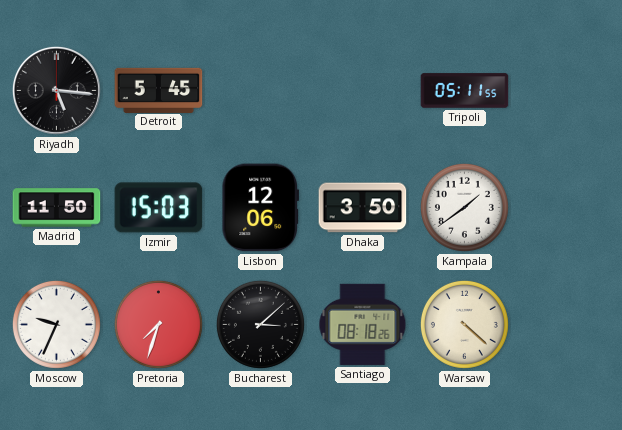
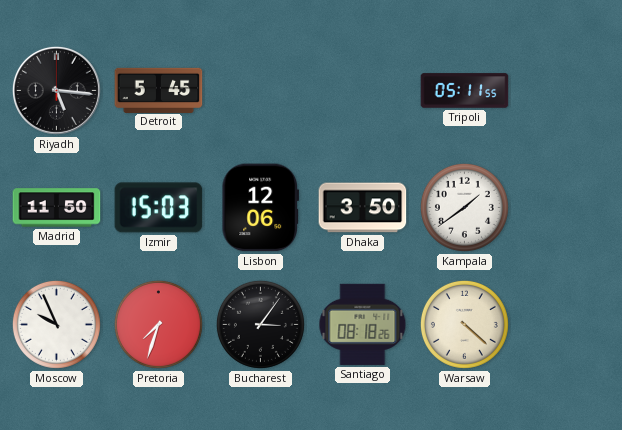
Moscow: 9:34 -> 9:56 (56, 324)
Bucharest: 3:08 -> 3:06 (260, 324)
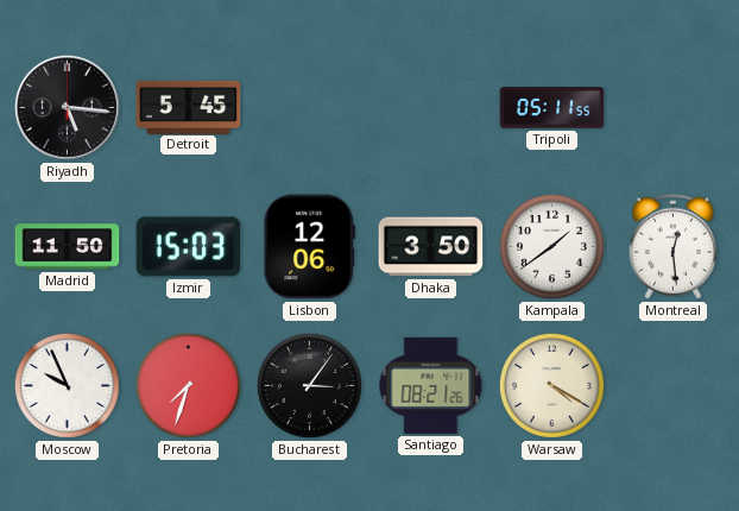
Montreal: none -> 12:29 (674, 247)
Santiago: 08:18 -> 08:21 (431, 385)
Warsaw: 4:22 -> 4:20 (551, 385)
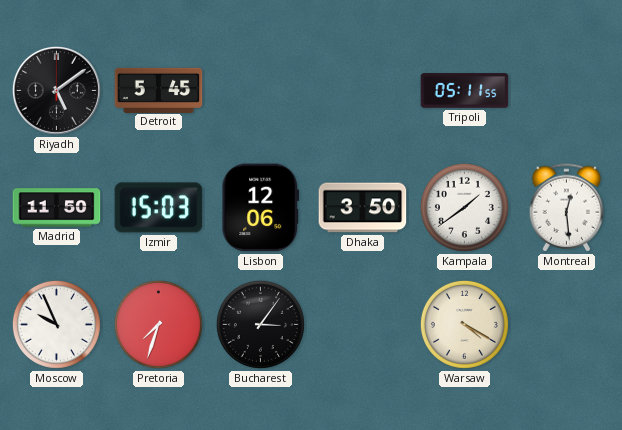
Riyadh: 5:16 -> 5:09 (56, 90)
Santiago: 08:21 -> none (431, 385)
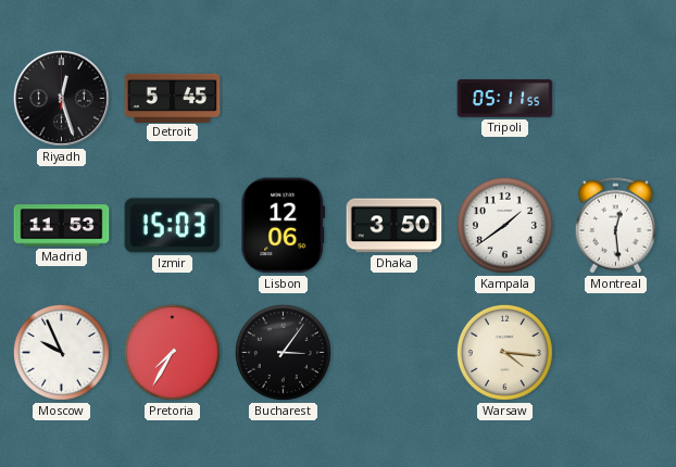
Riyadh: 5:09 -> 12:27 (61, 98)
Madrid: 11:50 -> 11:53 (62, 226)
Pretoria: 7:33 -> 7:35 (172, 352)
Warsaw: 4:20 -> 4:16 (504, 352)
